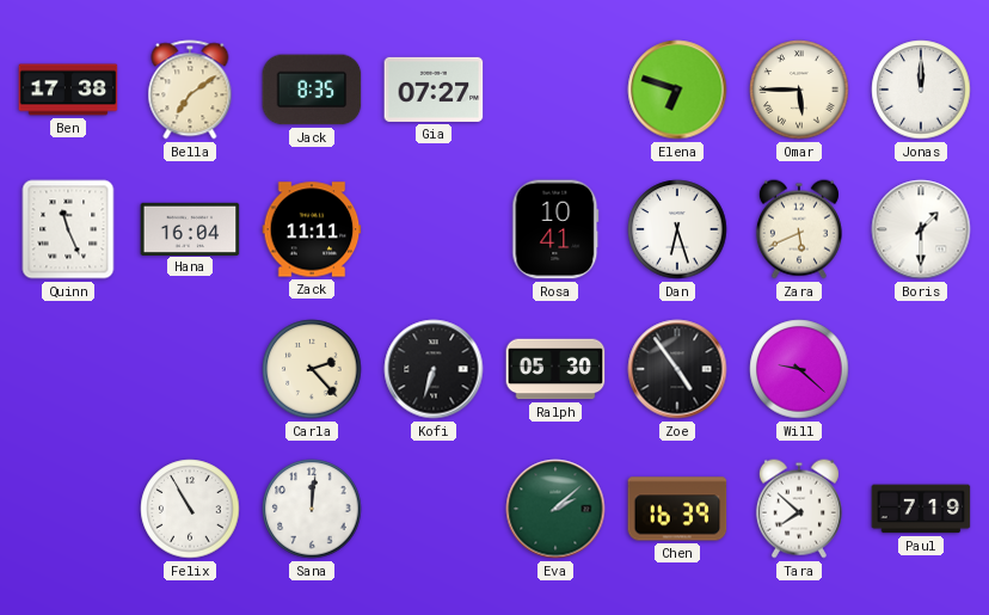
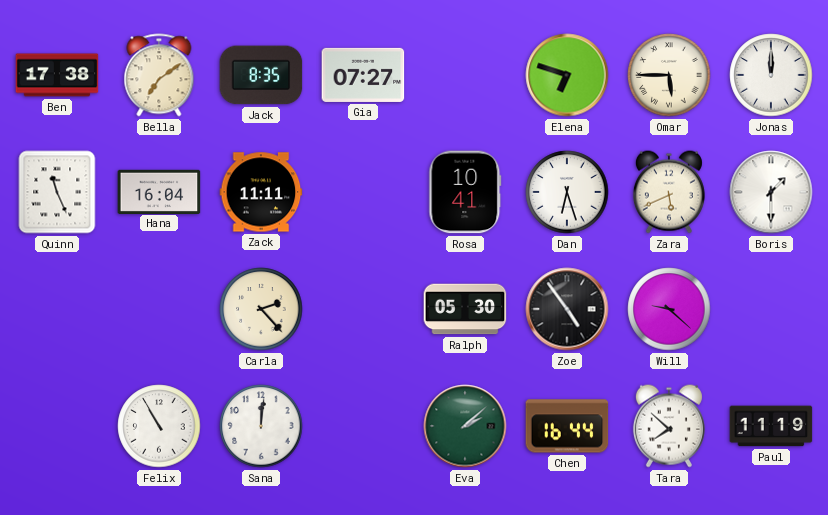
Kofi: 6:33 -> none (434, 369)
Chen: 16:39 -> 16:44 (567, 426)
Paul: 7:19 -> 11:19 (771, 426)
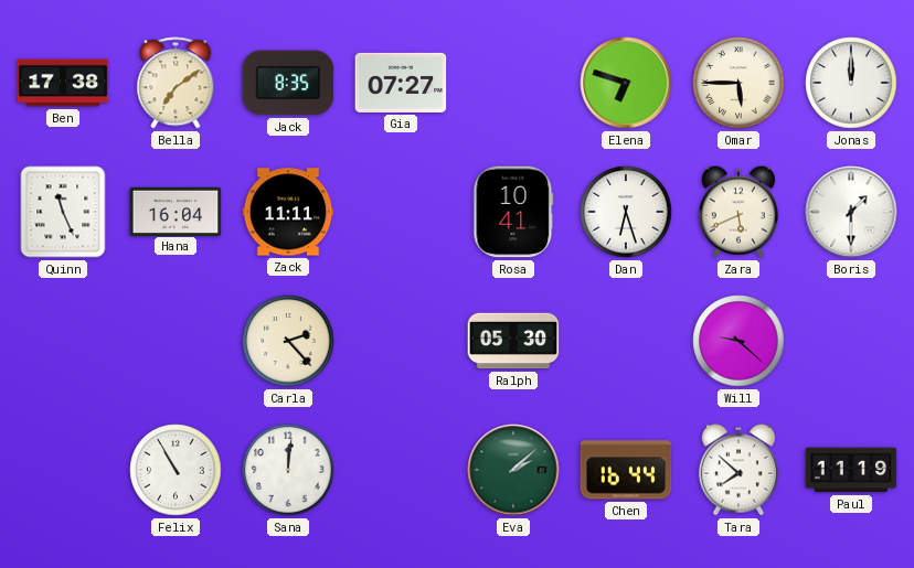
Zoe: 4:54 -> none (567, 309)
